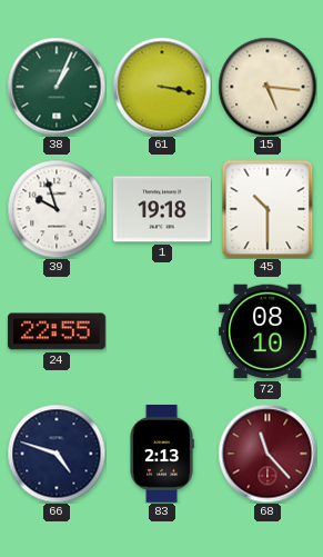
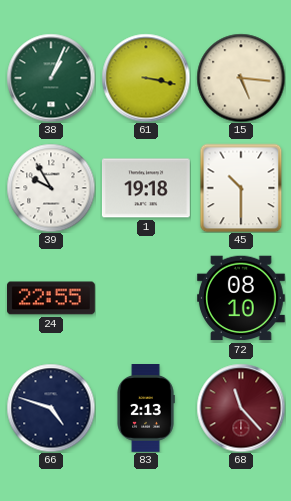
39: 9:57 -> 9:55 (51, 188)
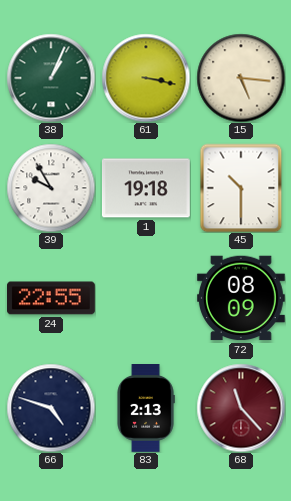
72: 08:10 -> 08:09 (241, 298)
